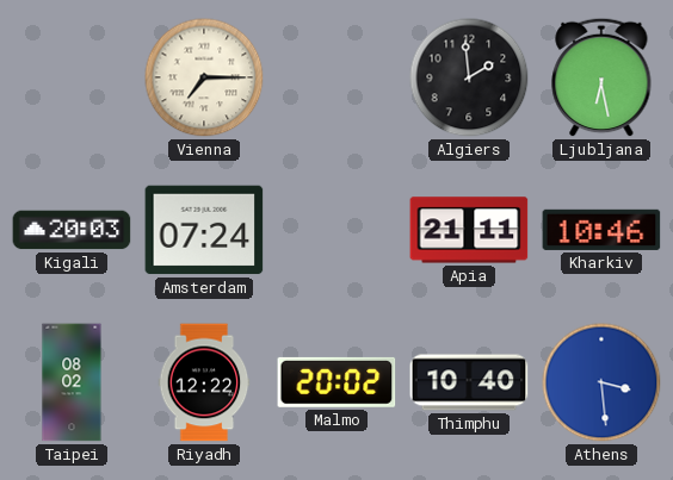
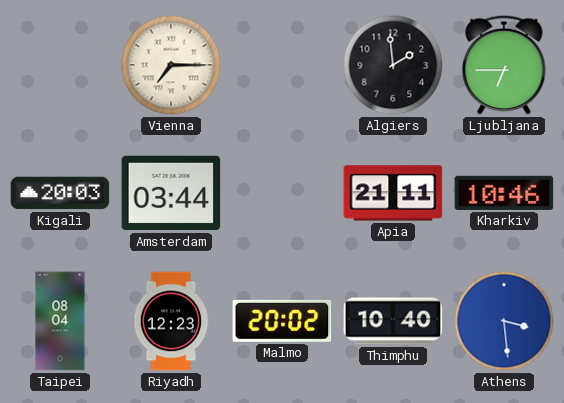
Ljubljana: 6:28 -> 6:45 (504, 65)
Amsterdam: 07:24 -> 03:44 (171, 193)
Taipei: 08:02 -> 08:04 (60, 321)
Riyadh: 12:22 -> 12:23 (171, 321)
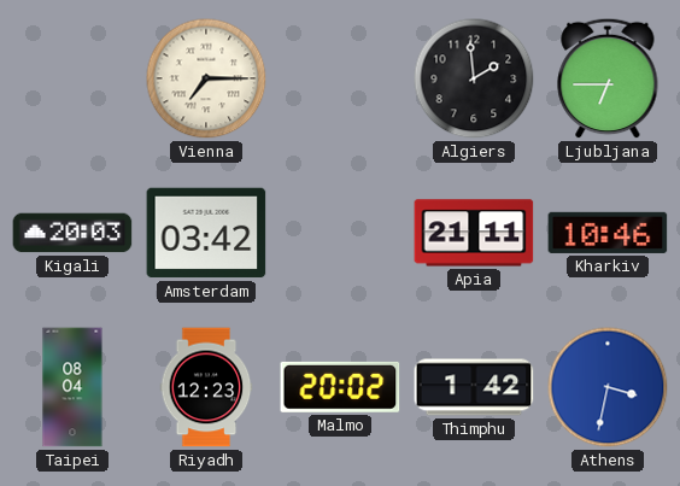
Amsterdam: 03:44 -> 03:42 (206, 233)
Thimphu: 10:40 -> 1:42 (474, 387)
Athens: 3:29 -> 3:32 (608, 387)
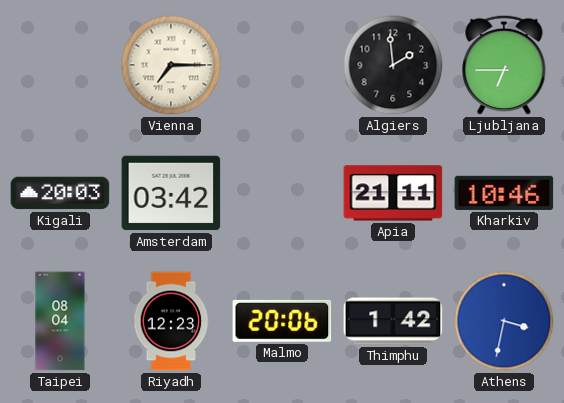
Malmo: 20:02 -> 20:06 (282, 321)
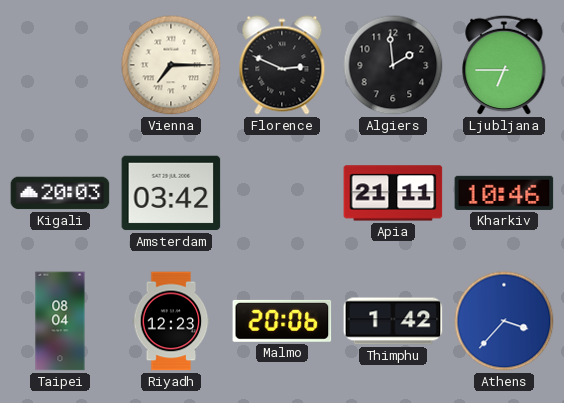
Florence: none -> 2:49 (282, 65)
Athens: 3:32 -> 3:37 (504, 321)
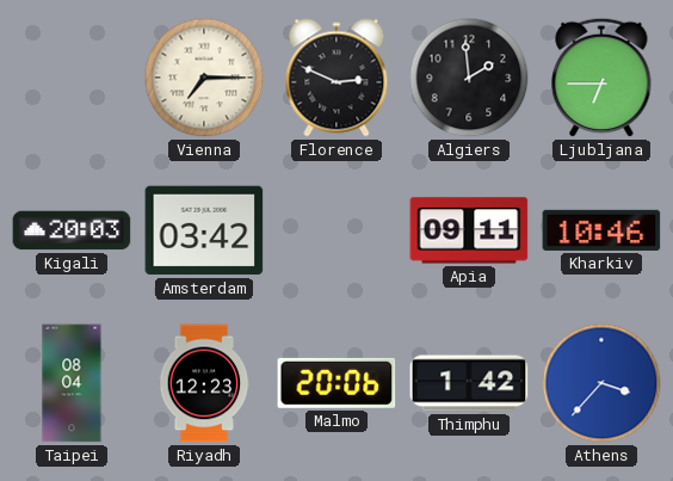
Apia: 21:11 -> 09:11 (469, 230)
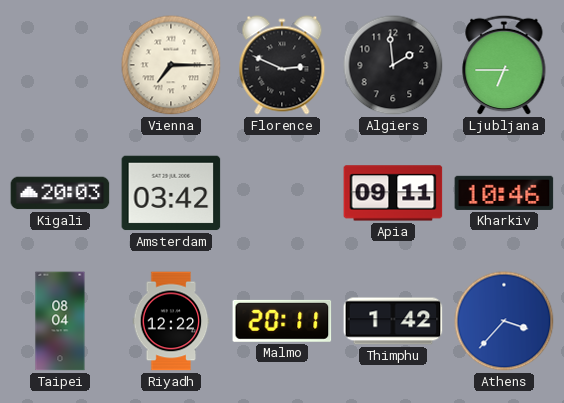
Riyadh: 12:23 -> 12:22 (171, 321)
Malmo: 20:06 -> 20:11 (282, 321)
